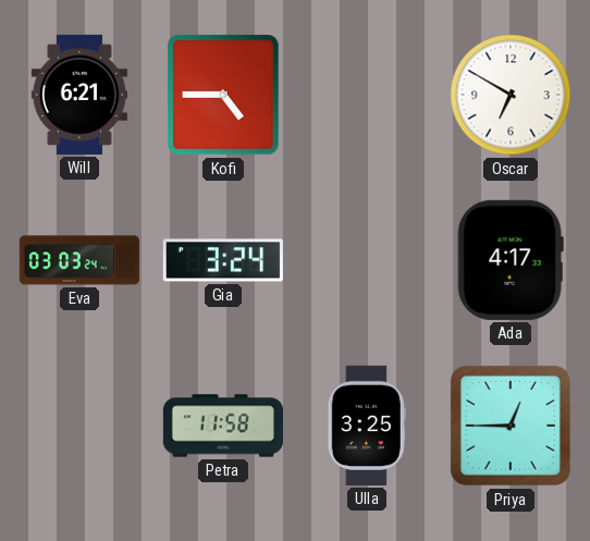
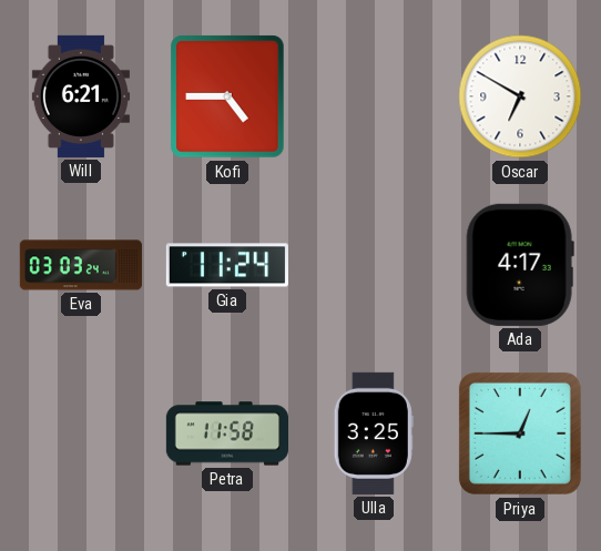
Gia: 3:24 -> 11:24 (227, 265)
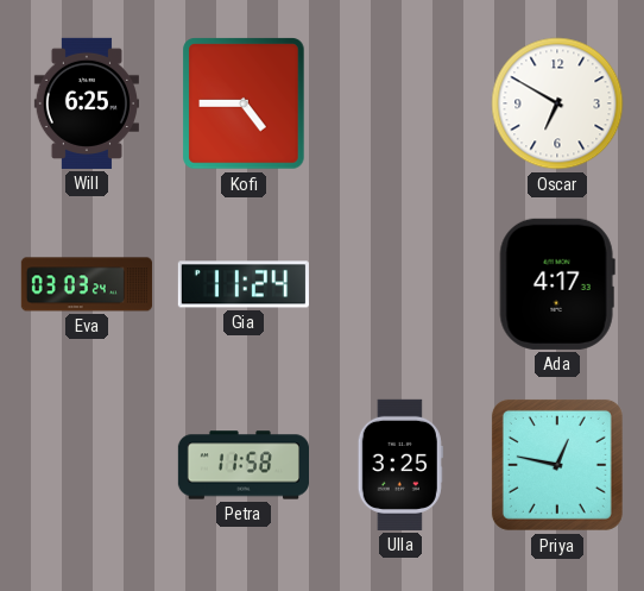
Will: 6:21 -> 6:25 (87, 103)
Priya: 12:45 -> 12:47 (557, 465)
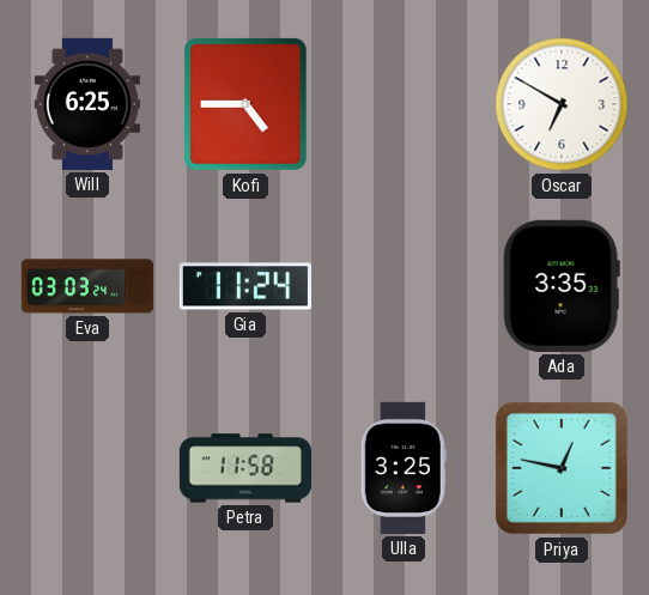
Ada: 4:17 -> 3:35 (562, 286)
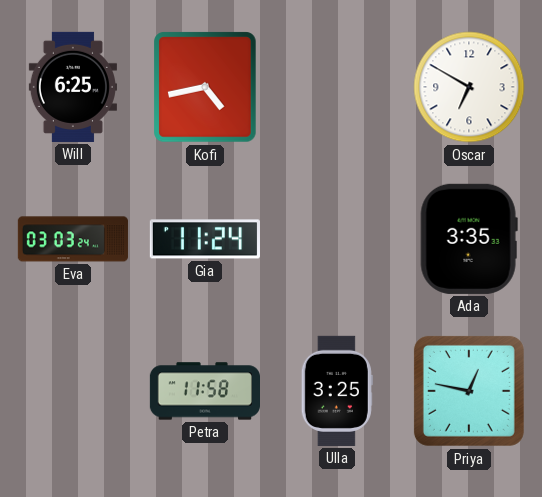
Kofi: 4:45 -> 4:43 (205, 87)
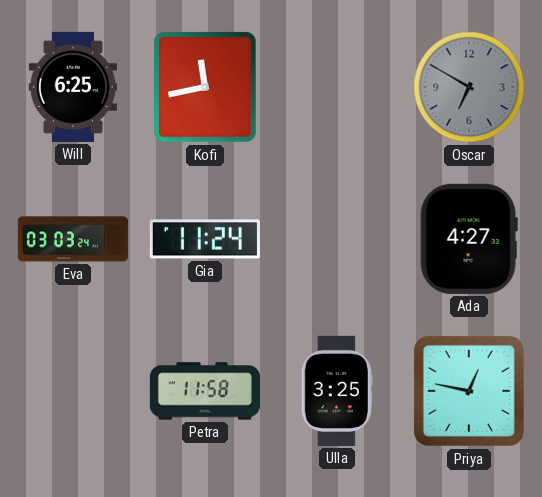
Kofi: 4:43 -> 11:43 (205, 87)
Oscar dial: white -> grey (469, 87)
Ada: 3:35 -> 4:27 (469, 239)
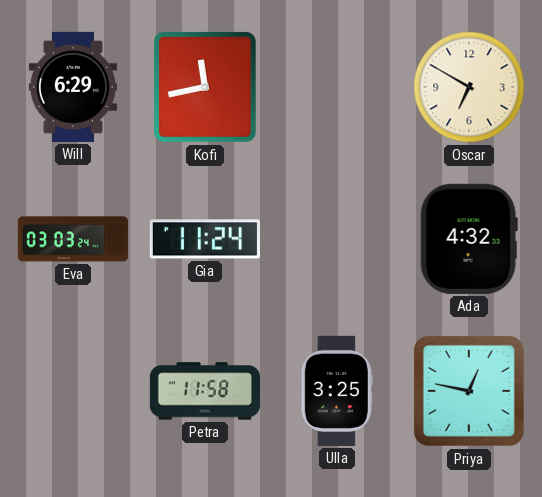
Will: 6:25 -> 6:29 (73, 87)
Oscar dial: grey -> cream (469, 87)
Ada: 4:27 -> 4:32 (469, 239)
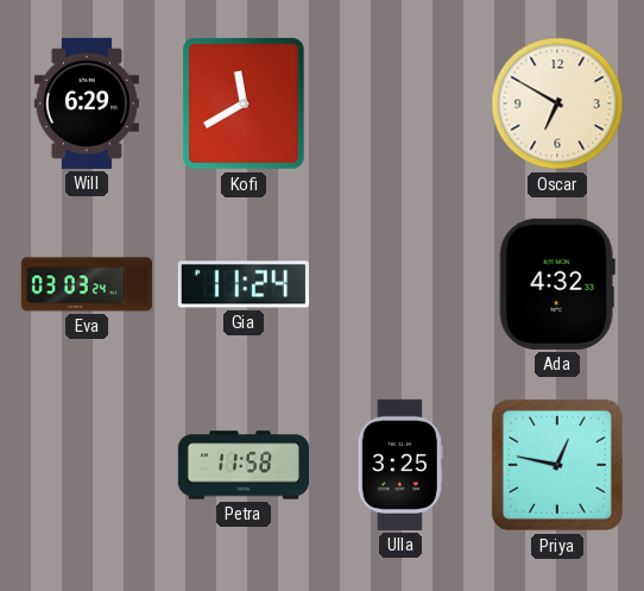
Kofi: 11:43 -> 11:40 (244, 103)
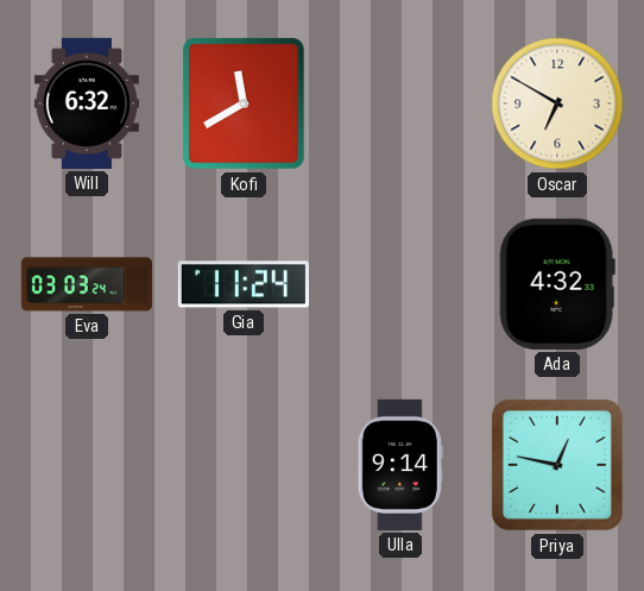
Will: 6:29 -> 6:32 (87, 103)
Petra: 11:58 -> none (242, 465)
Ulla: 3:25 -> 9:14 (400, 465)
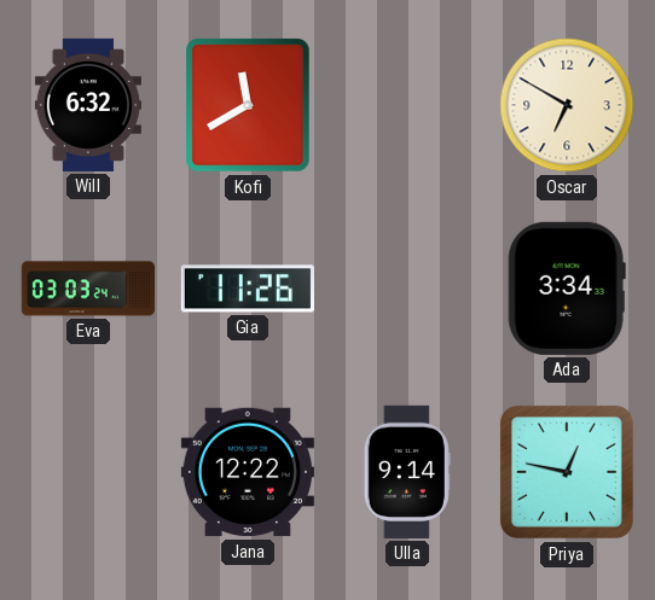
Gia: 11:24 -> 11:26 (248, 289)
Ada: 4:32 -> 3:34 (567, 289)
Jana: none -> 12:22 (248, 472)
